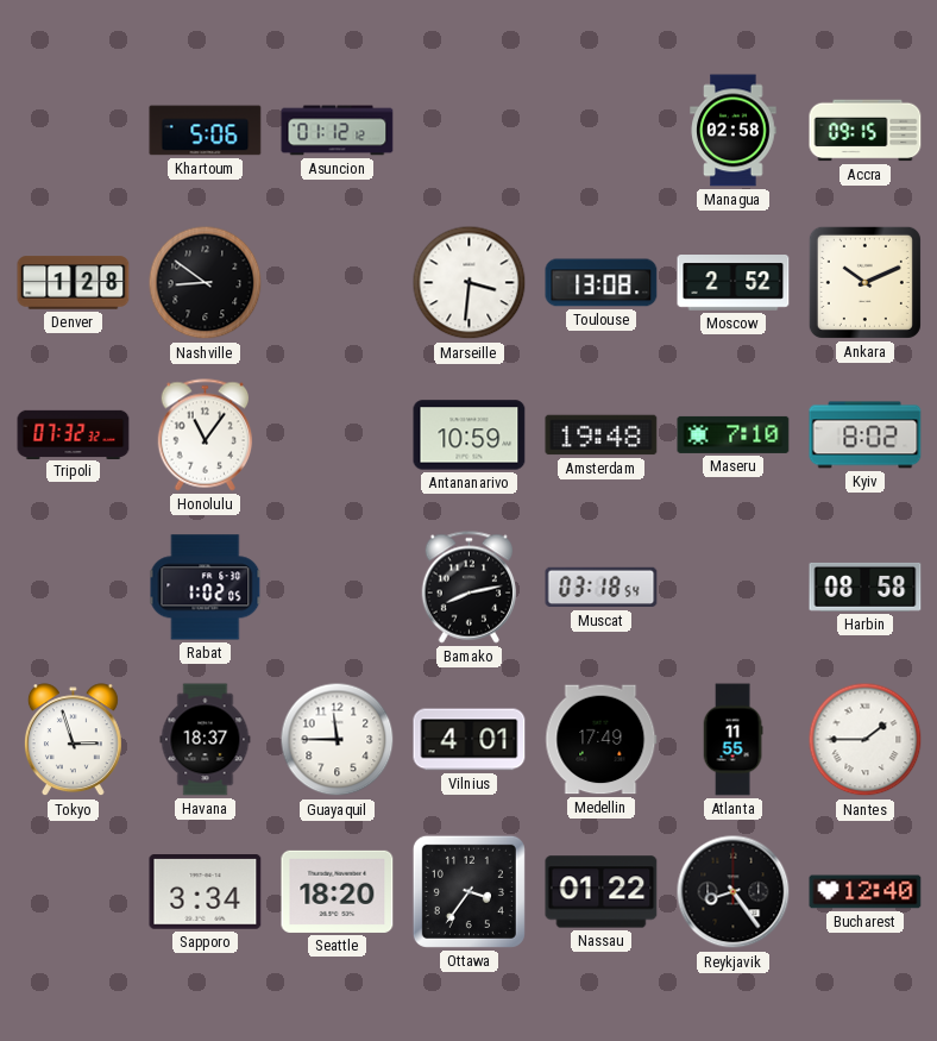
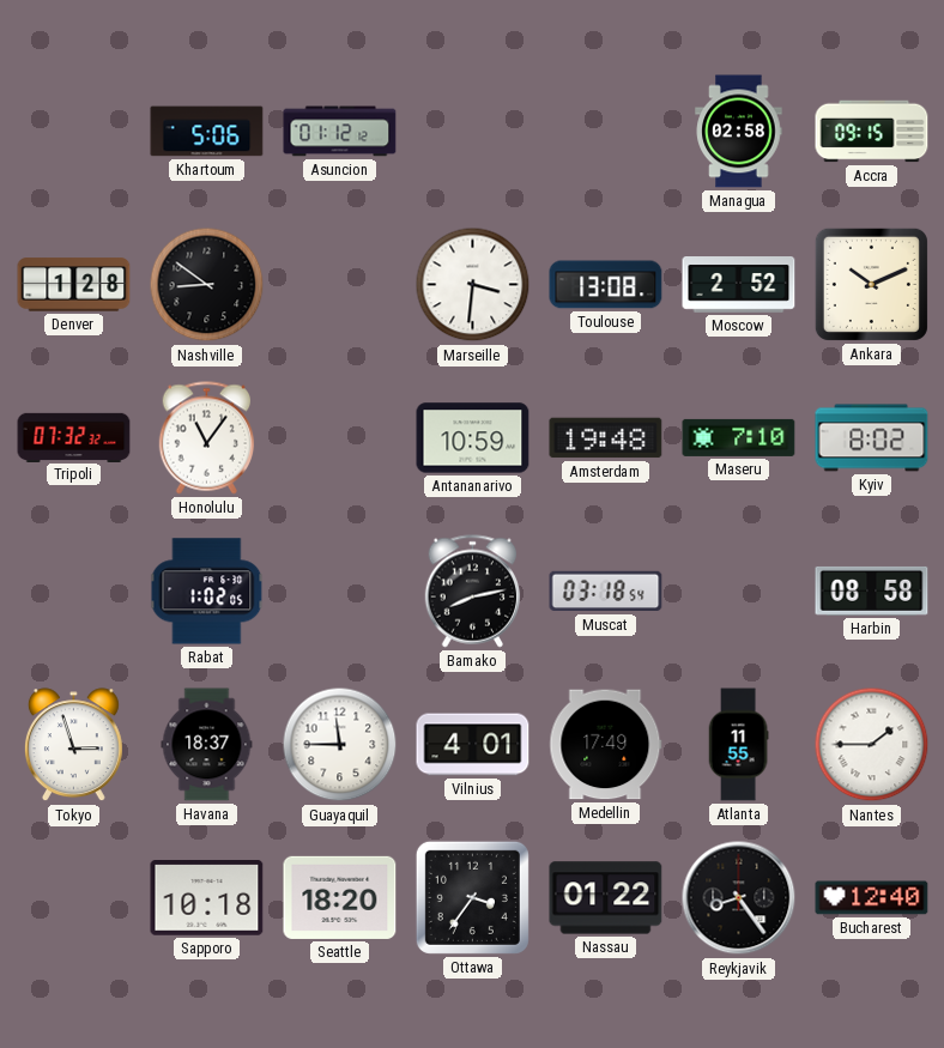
Sapporo: 3:34 -> 10:18 (207, 898)
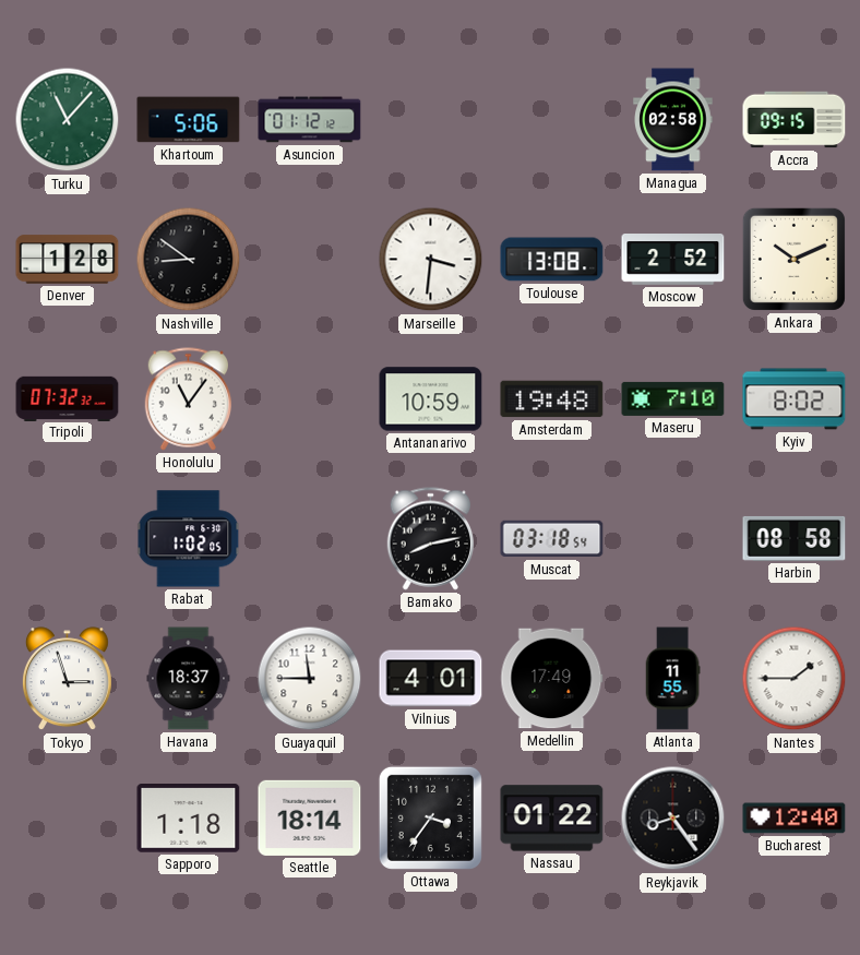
Turku: none -> 11:07 (68, 120)
Sapporo: 10:18 -> 1:18 (189, 819)
Seattle: 18:20 -> 18:14 (310, 817)
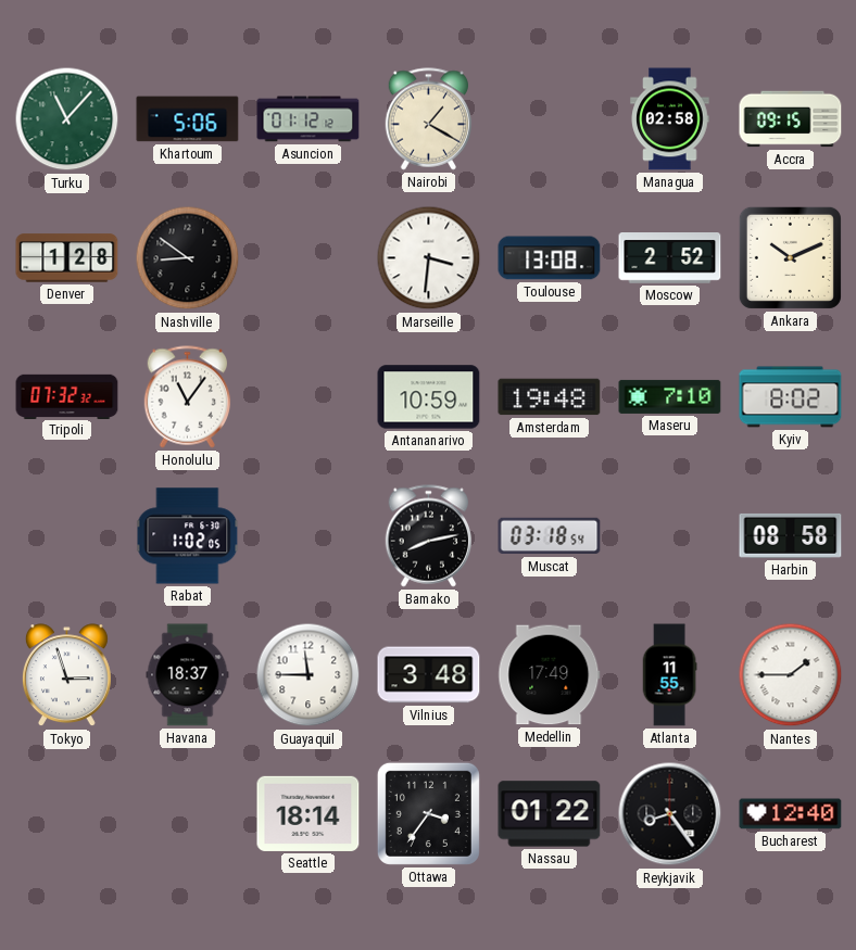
Nairobi: none -> 1:20 (429, 119)
Vilnius: 4:01 -> 3:48 (429, 675)
Sapporo: 1:18 -> none (189, 819)
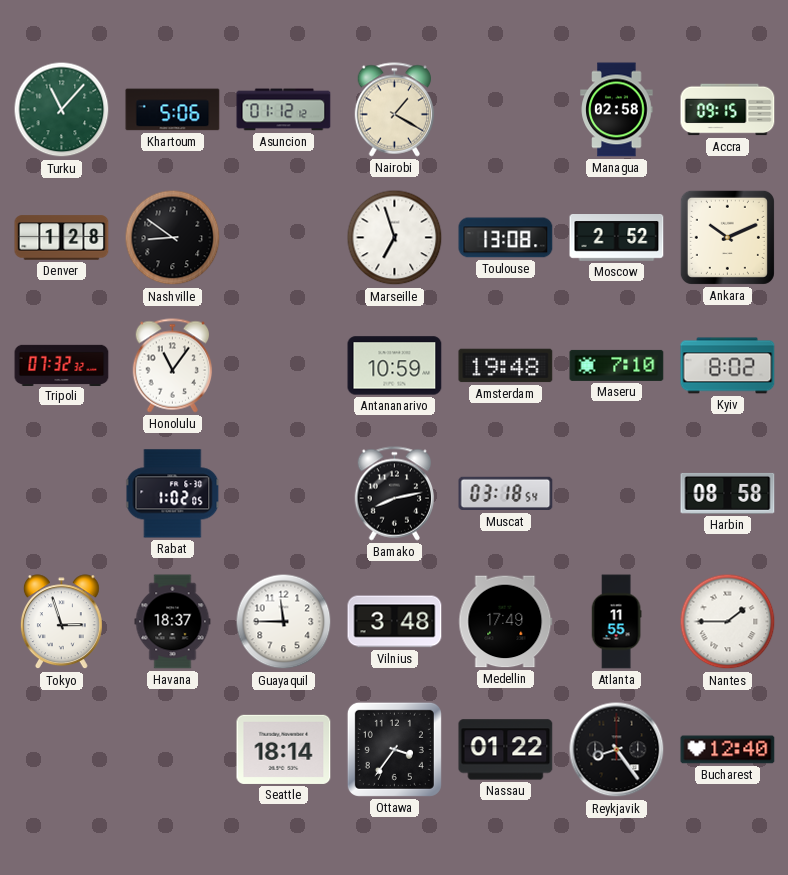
Marseille: 3:31 -> 6:57 (395, 238)
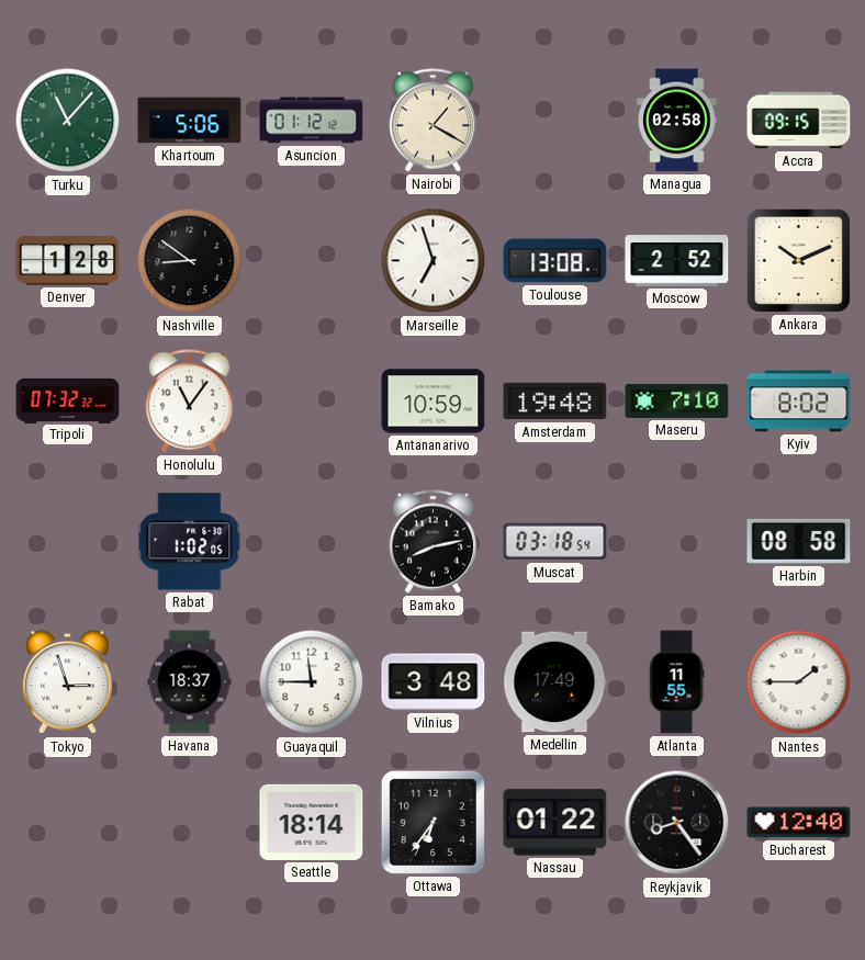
Ottawa: 3:36 -> 6:36 (432, 822)
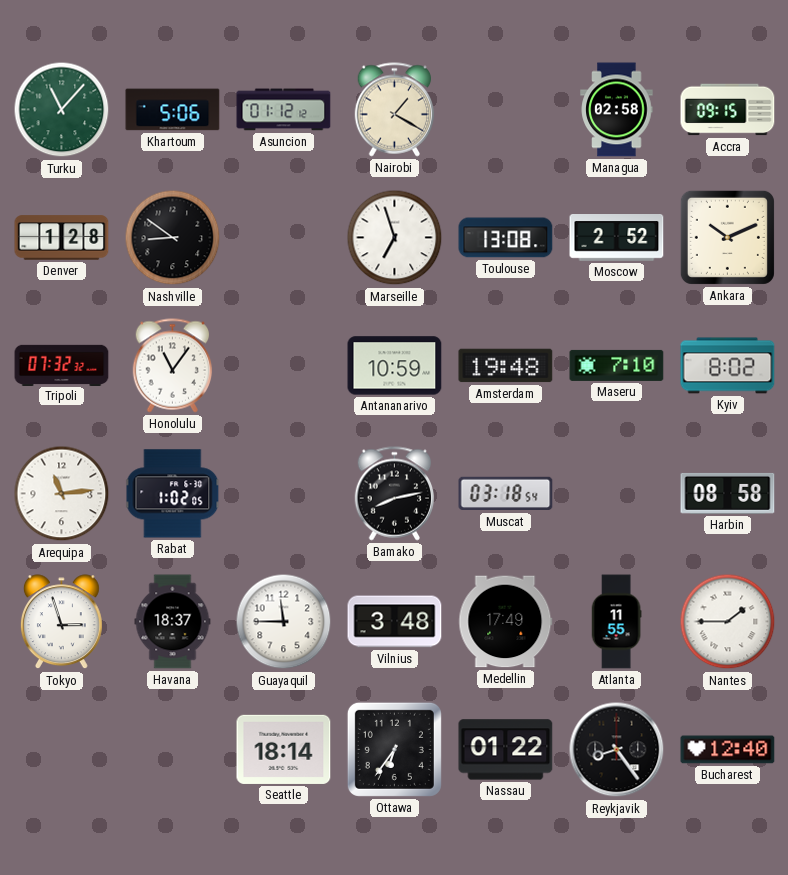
Arequipa: none -> 11:14 (62, 494)
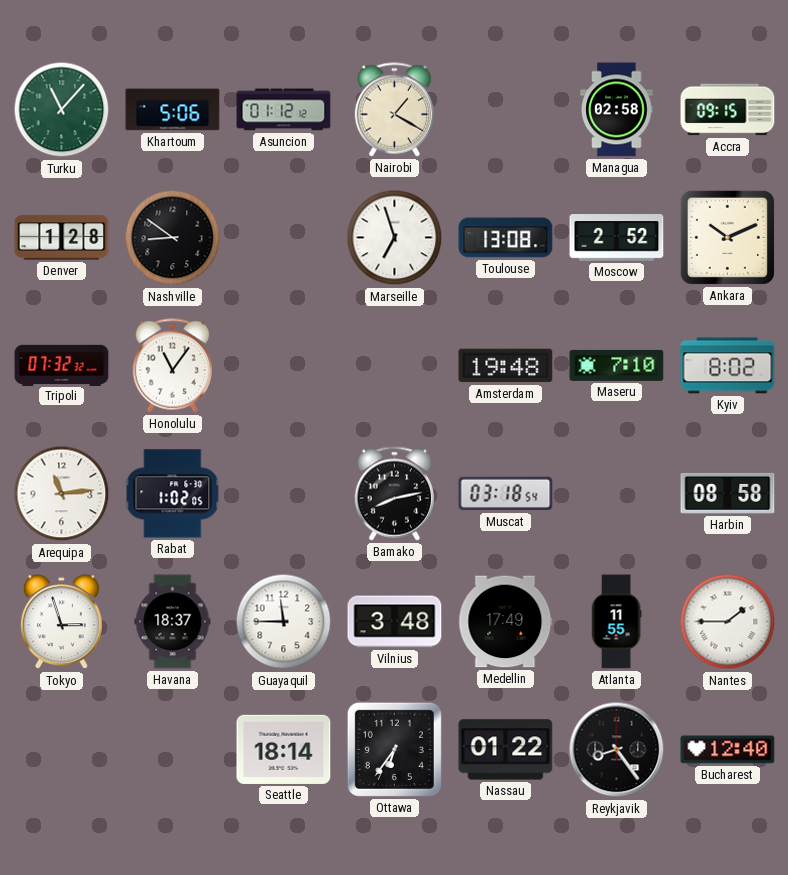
Antananarivo: 10:59 -> none (395, 366)
